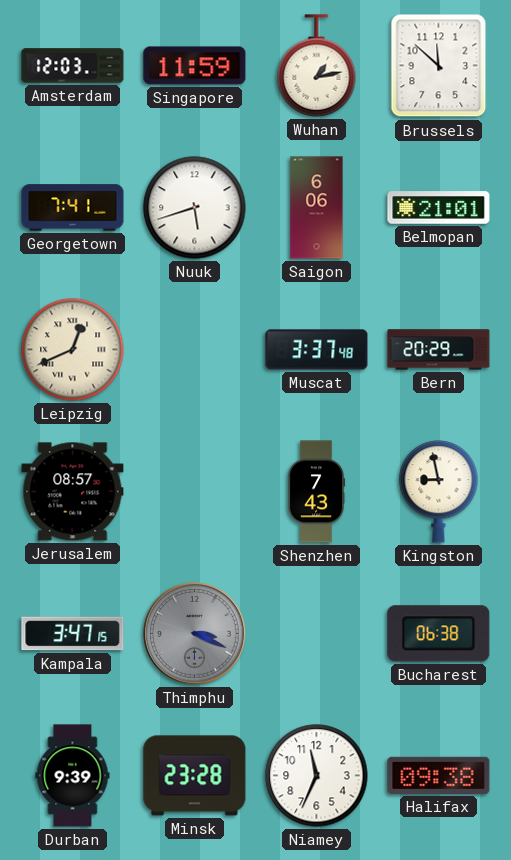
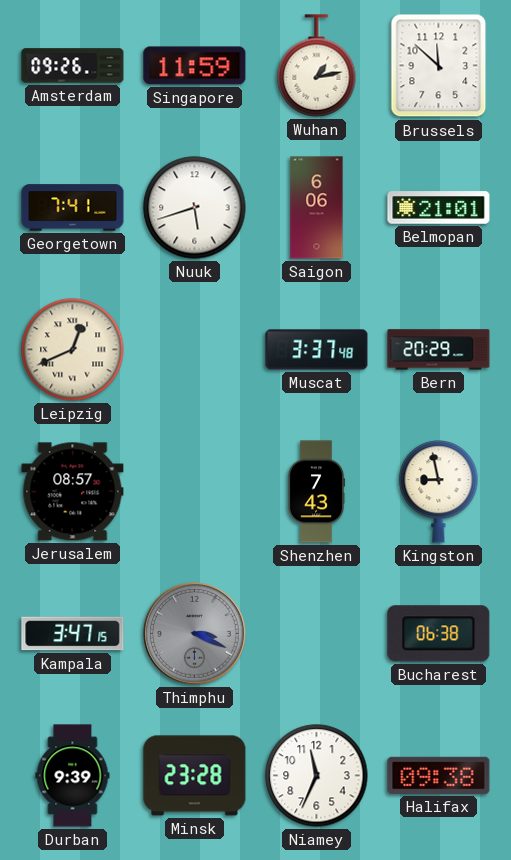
Amsterdam: 12:03 -> 09:26 (73, 66)
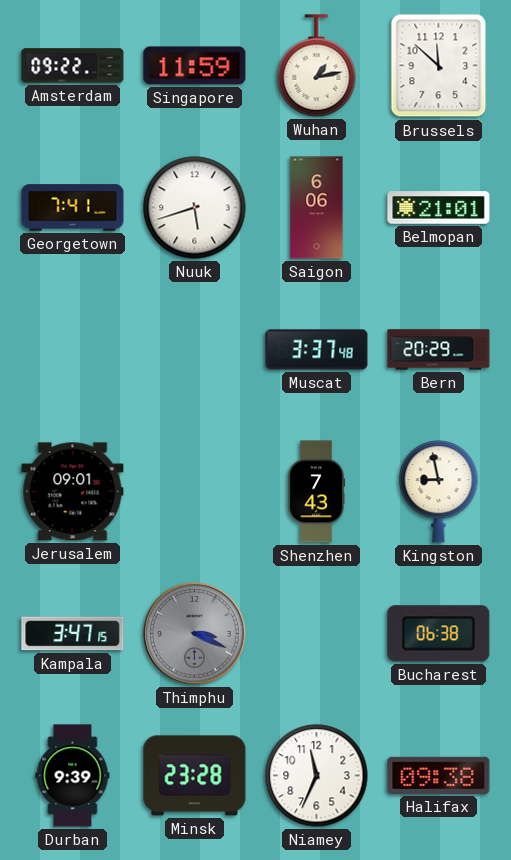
Amsterdam: 09:26 -> 09:22 (73, 66)
Leipzig: 12:41 -> none (73, 350)
Jerusalem: 08:57 -> 09:01 (73, 492)
